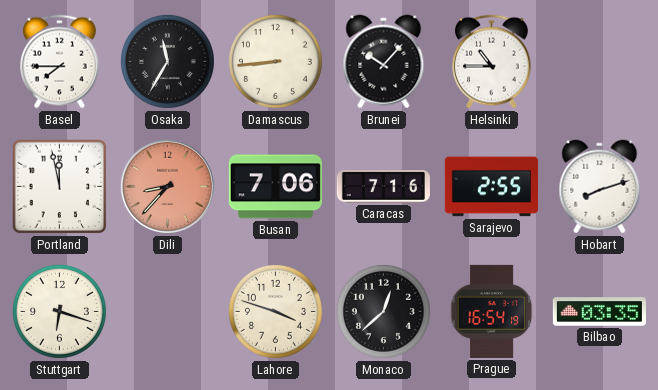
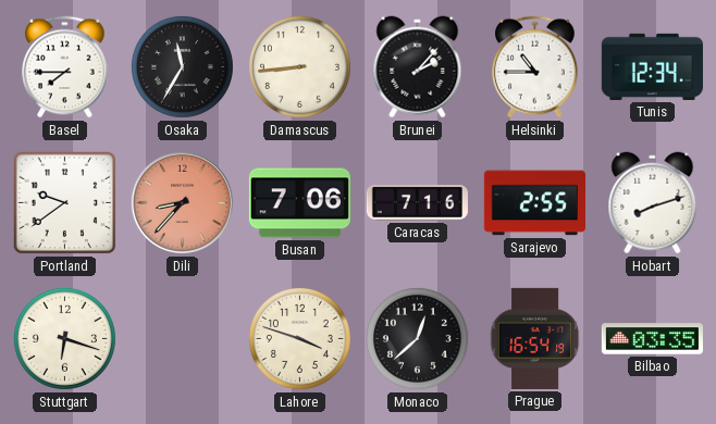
Brunei: 10:07 -> 2:07 (418, 67)
Tunis: none -> 12:34 (652, 66)
Portland: 11:58 -> 9:39 (65, 203)
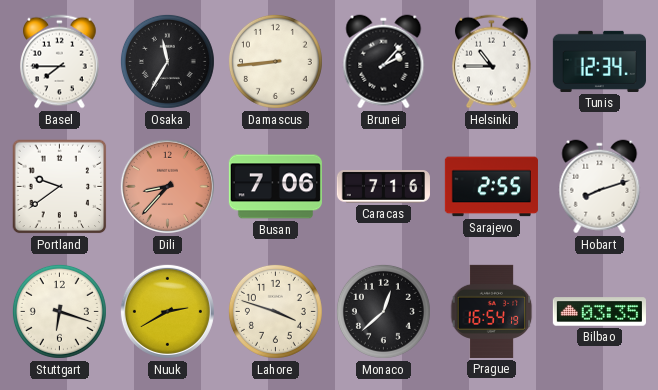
Nuuk: none -> 2:40 (167, 311)
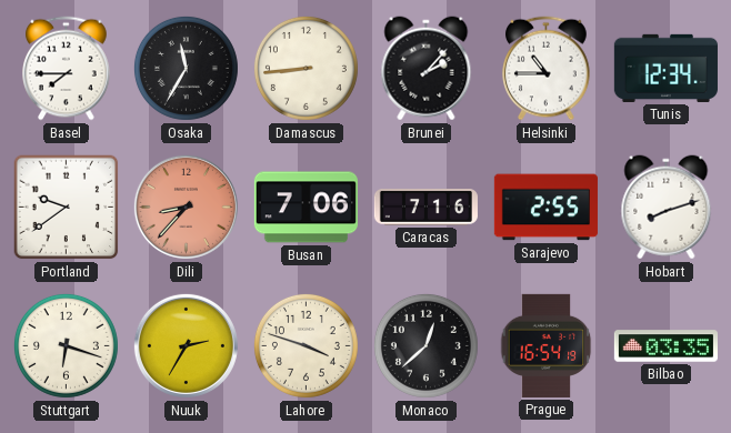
Nuuk: 2:40 -> 2:35 (186, 345)
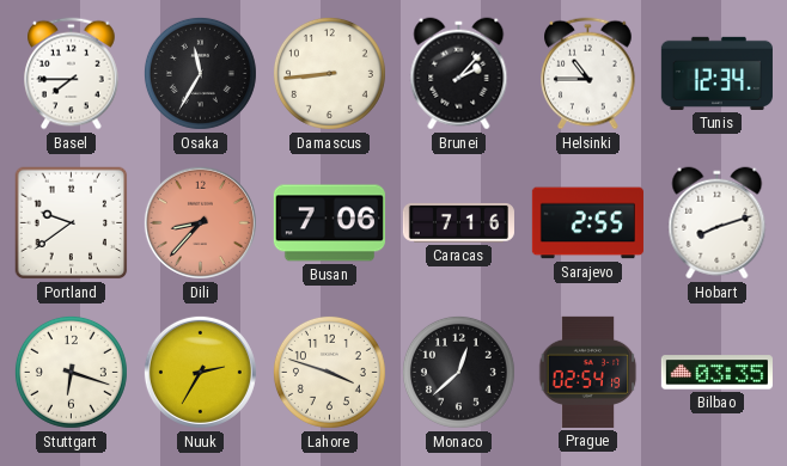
Prague: 16:54 -> 02:54 (588, 372)
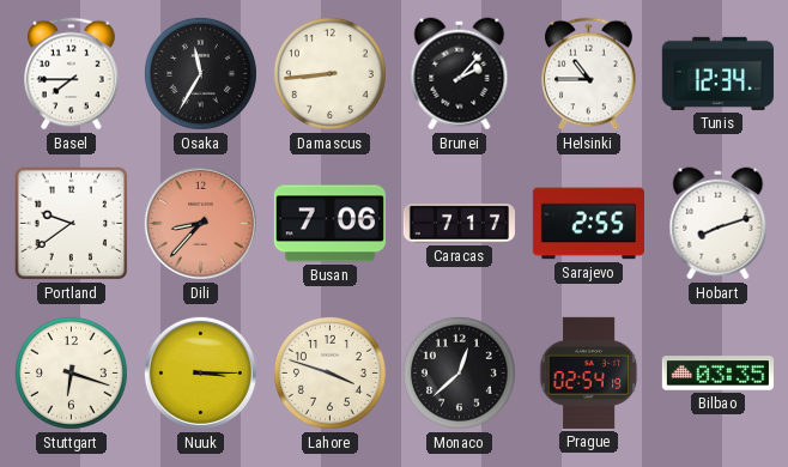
Caracas: 7:16 -> 7:17 (459, 224)
Nuuk: 2:35 -> 3:15 (200, 372)
